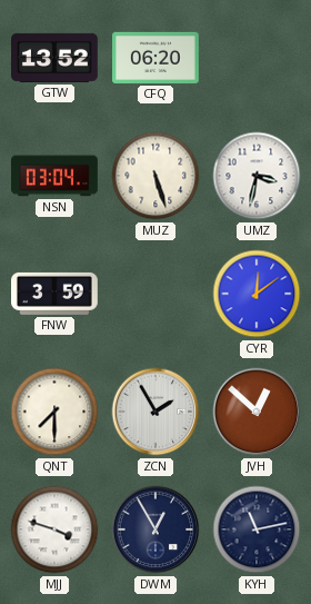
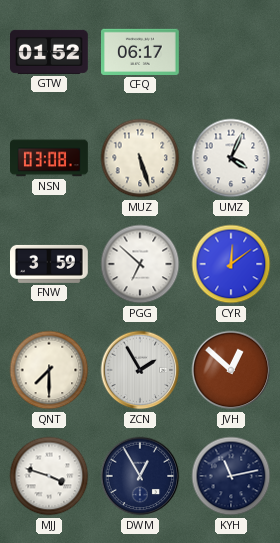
GTW: 13:52 -> 01:52 (50, 52)
CFQ: 06:20 -> 06:17 (141, 52)
NSN: 03:04 -> 03:08 (50, 158)
UMZ: 3:32 -> 4:04 (231, 158)
PGG: none -> 6:52 (140, 264)
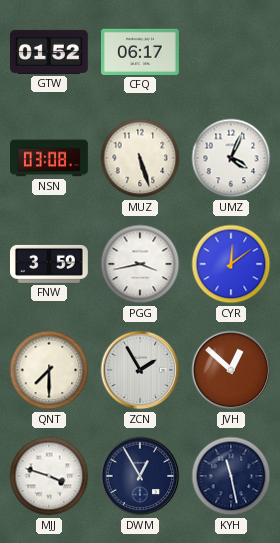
PGG: 6:52 -> 3:43 (140, 264)
KYH: 11:13 -> 11:28 (231, 476)
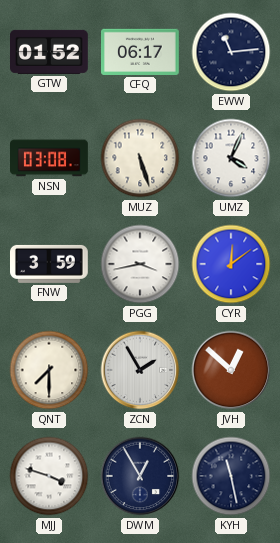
EWW: none -> 11:14 (231, 52)
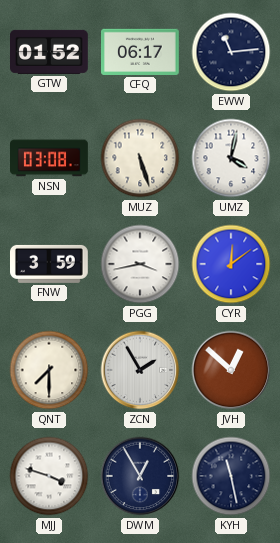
UMZ: 4:04 -> 4:02 (231, 158)
